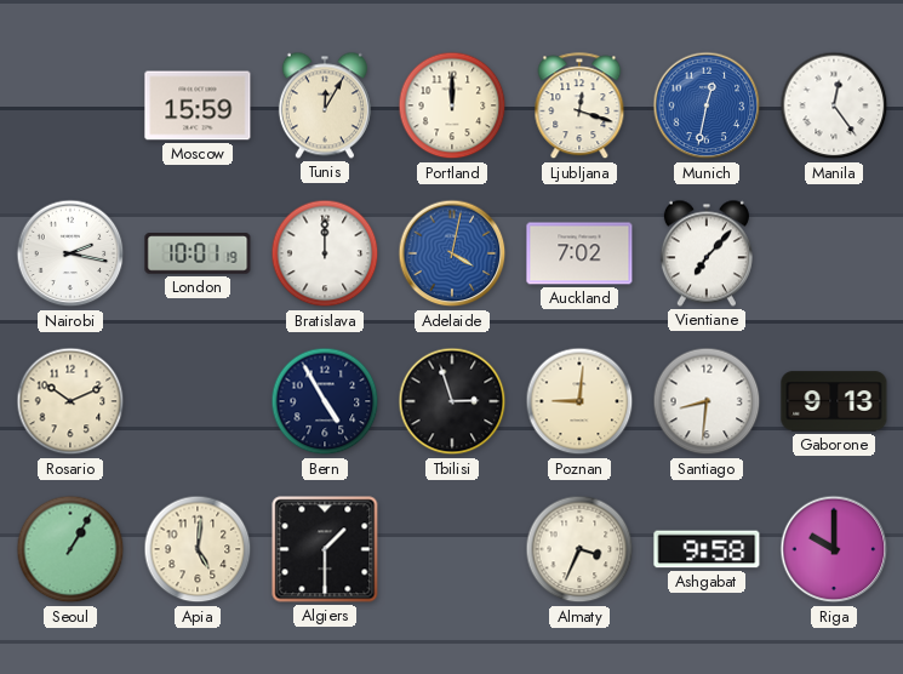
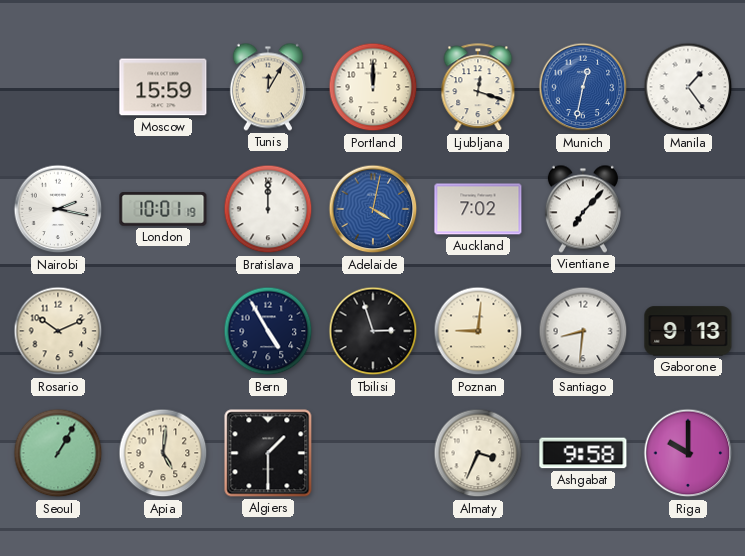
Manila: 12:24 -> 1:24 (688, 87)
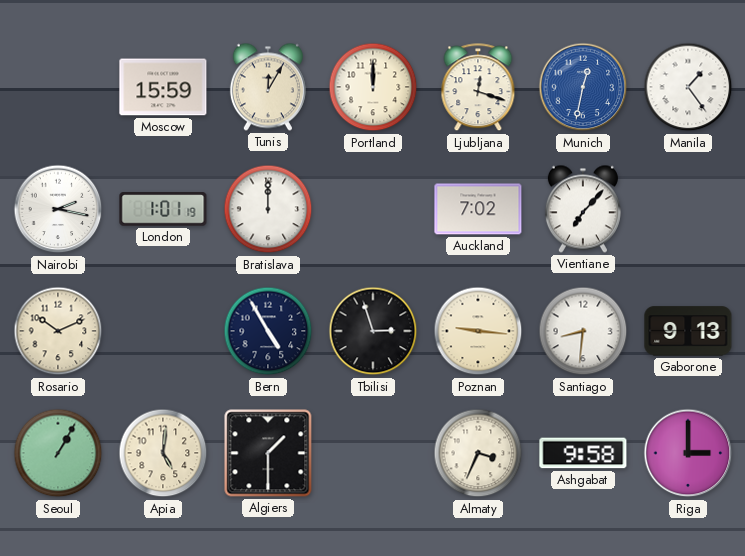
London: 10:01 -> 1:01 (163, 209)
Adelaide: 4:02 -> none (373, 209)
Poznan: 9:01 -> 9:16 (478, 331)
Riga: 10:00 -> 3:00 (688, 453)
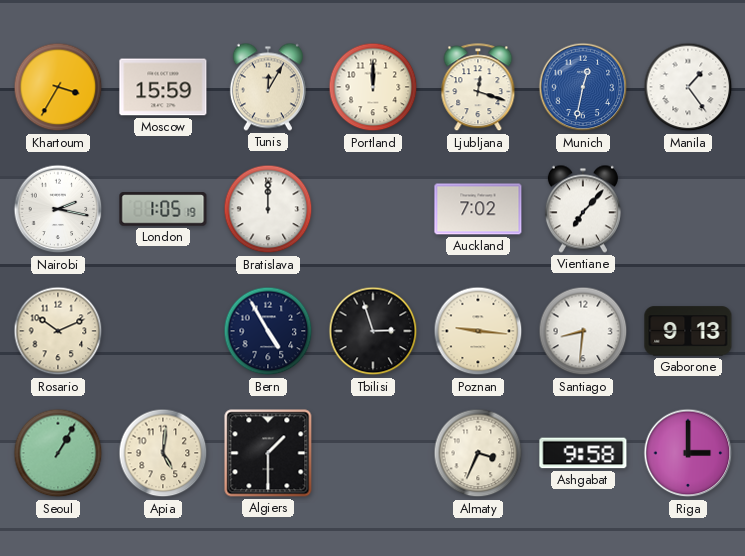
Khartoum: none -> 3:35 (58, 87)
London: 1:01 -> 1:05 (163, 209)
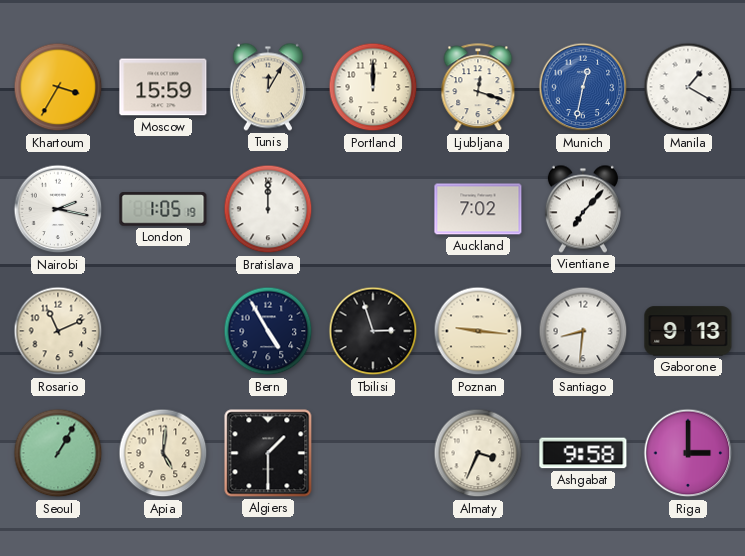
Manila: 1:24 -> 1:20 (688, 87)
Rosario: 10:11 -> 11:11 (58, 331)
